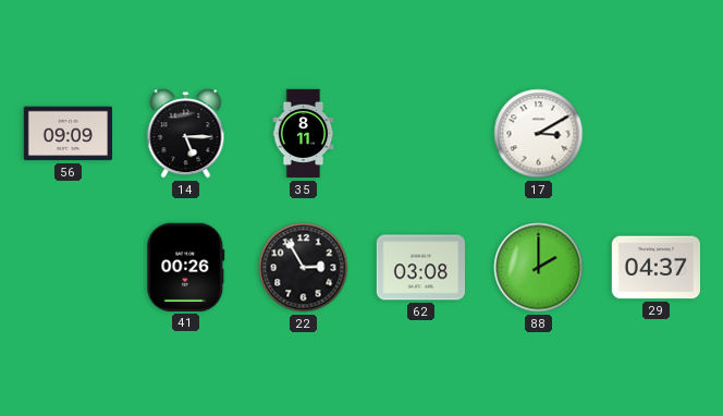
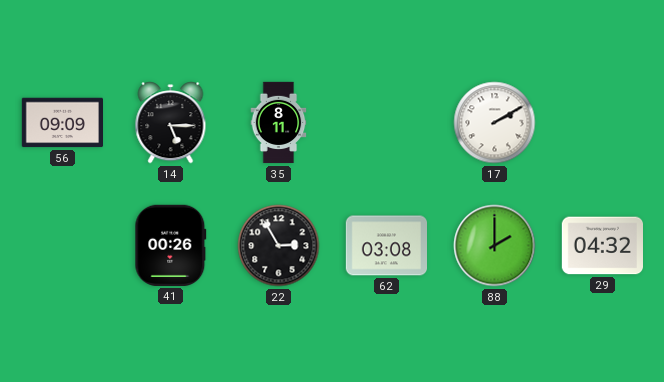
17: 3:10 -> 2:10 (495, 123)
29: 04:37 -> 04:32 (602, 246)
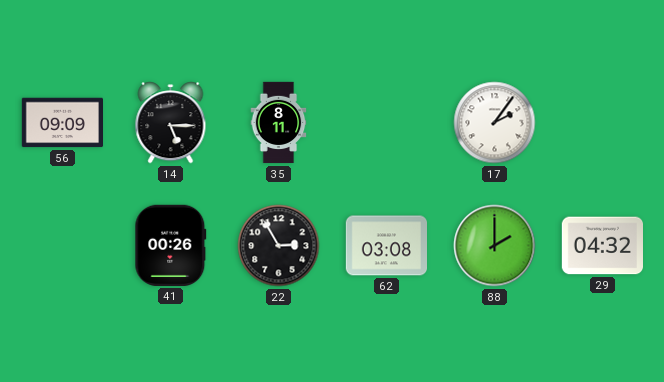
17: 2:10 -> 2:06 (495, 123)
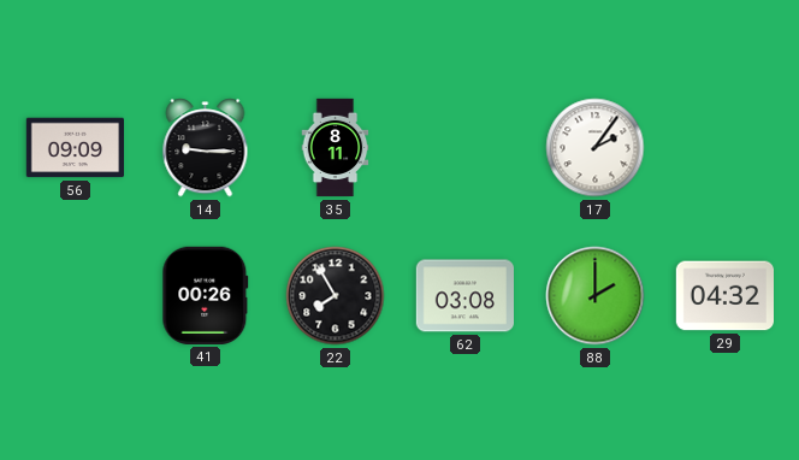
14: 5:15 -> 9:15 (206, 148)
22: 2:55 -> 7:55 (336, 296)
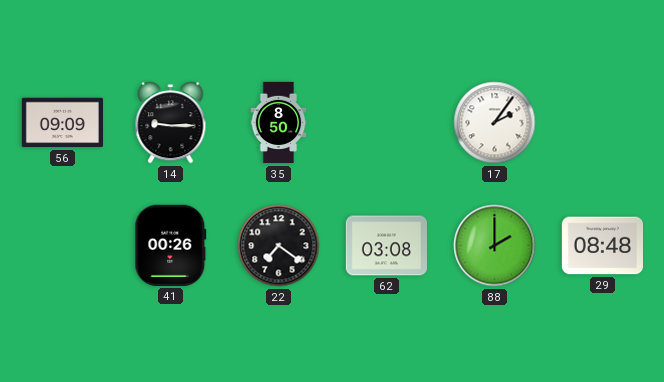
35: 8:11 -> 8:50 (279, 123)
22: 7:55 -> 7:21 (279, 246)
29: 04:32 -> 08:48 (602, 246)
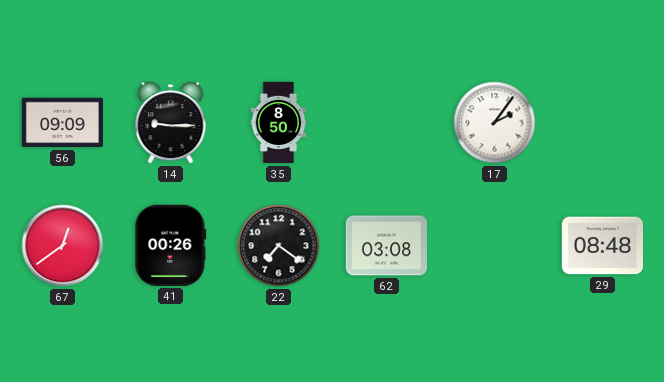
67: none -> 12:39 (63, 246)
88: 2:00 -> none (495, 246)
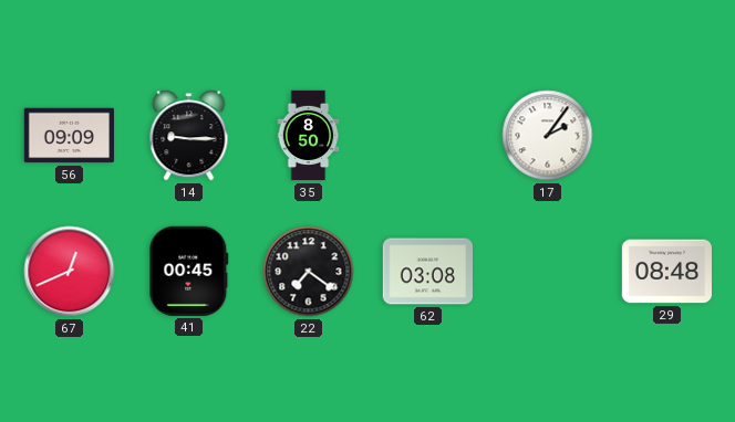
67: 12:39 -> 12:41 (70, 272)
41: 00:26 -> 00:45 (189, 271)
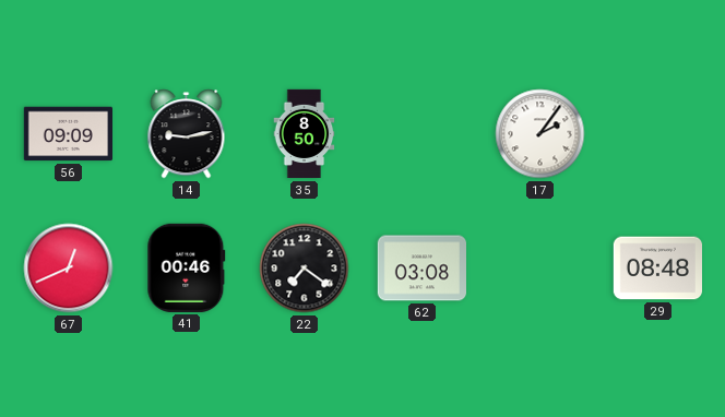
14: 9:15 -> 9:13 (187, 134)
41: 00:45 -> 00:46 (187, 267)
